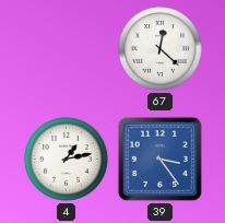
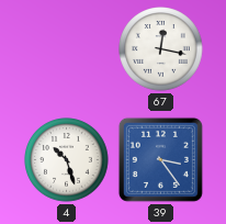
67: 12:22 -> 12:17 (161, 49)
4: 1:13 -> 10:27 (67, 160)
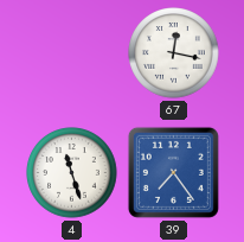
4: 10:27 -> 11:27 (72, 173)
39: 3:24 -> 7:24 (173, 172)
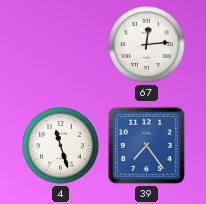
67: 12:17 -> 12:14 (147, 45)
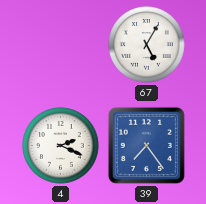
67: 12:14 -> 5:05 (147, 45)
4: 11:27 -> 2:19 (61, 146)
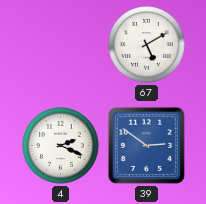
67: 5:05 -> 5:10 (147, 45)
39: 7:24 -> 2:51 (146, 145)
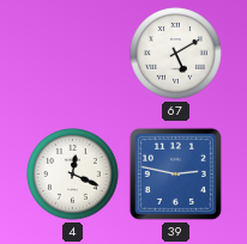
4: 2:19 -> 12:19 (73, 175)
39: 2:51 -> 2:47 (175, 173)
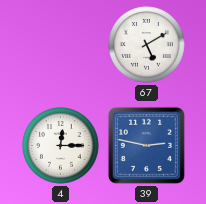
4: 12:19 -> 12:15 (61, 146)
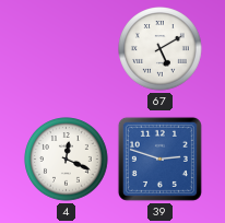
4: 12:15 -> 12:19 (67, 160)
39: 2:47 -> 2:48 (159, 159)
